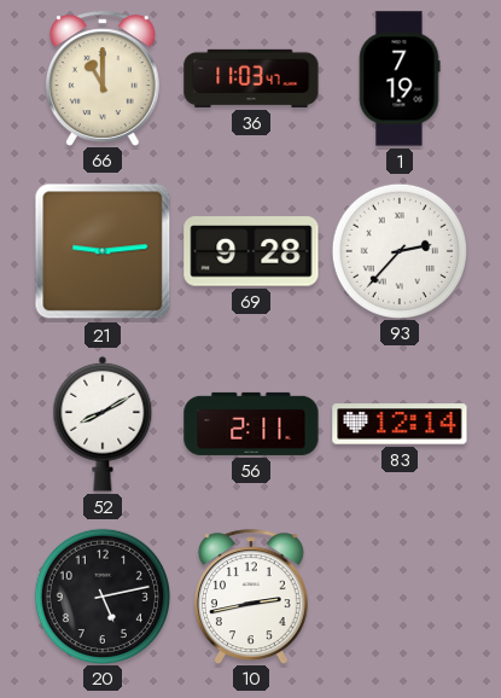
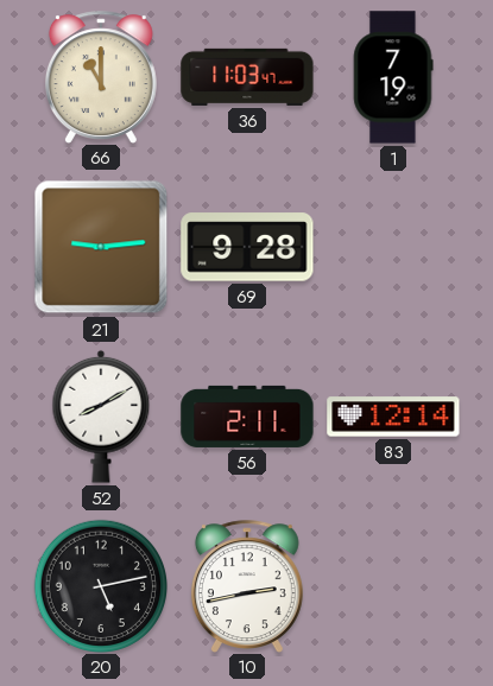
93: 2:37 -> none (398, 250)
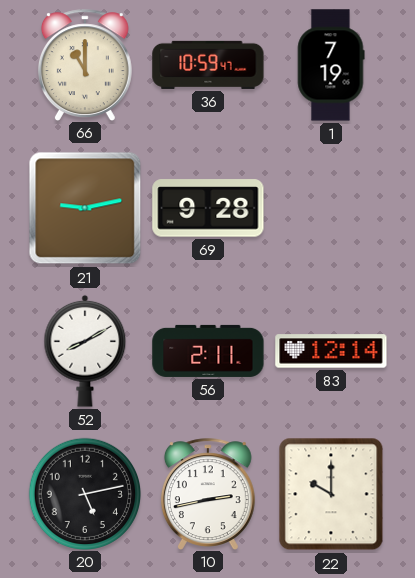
36: 11:03 -> 10:59 (208, 65)
21: 9:14 -> 9:13 (85, 208)
22: none -> 10:00 (331, 494)
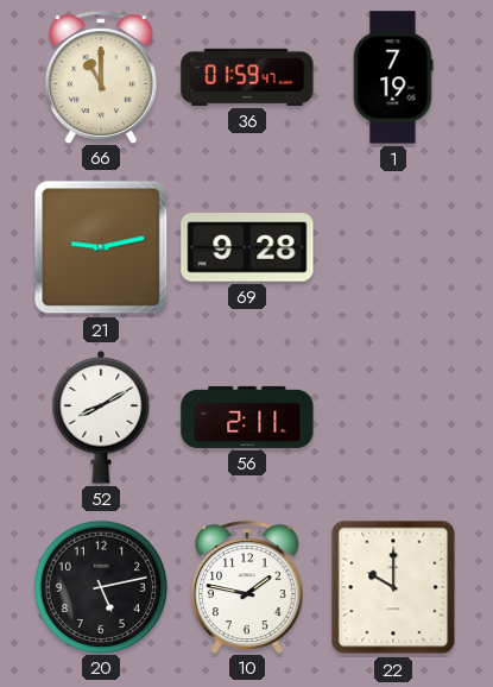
36: 10:59 -> 01:59 (247, 77)
83: 12:14 -> none (331, 351)
10: 2:43 -> 1:47 (247, 587)
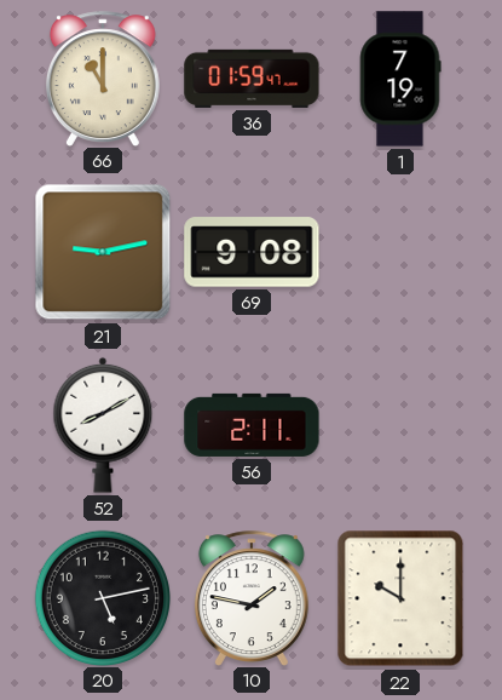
69: 9:28 -> 9:08 (252, 252)
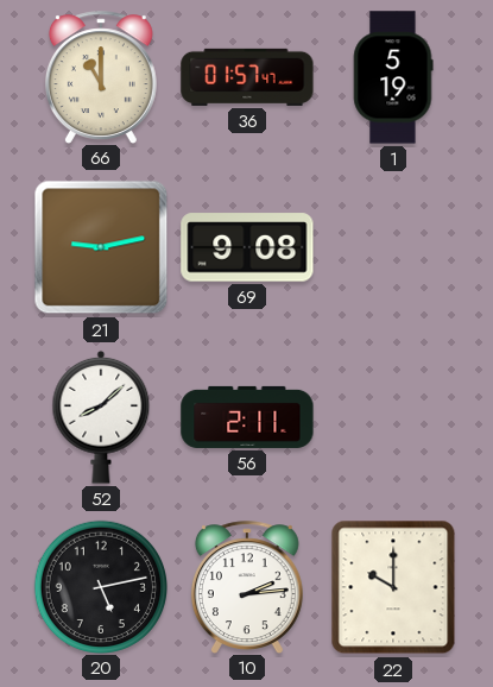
36: 01:59 -> 01:57 (247, 77)
1: 7:19 -> 5:19 (393, 77)
52: 8:10 -> 8:08 (101, 417)
10: 1:47 -> 2:14 (247, 587)
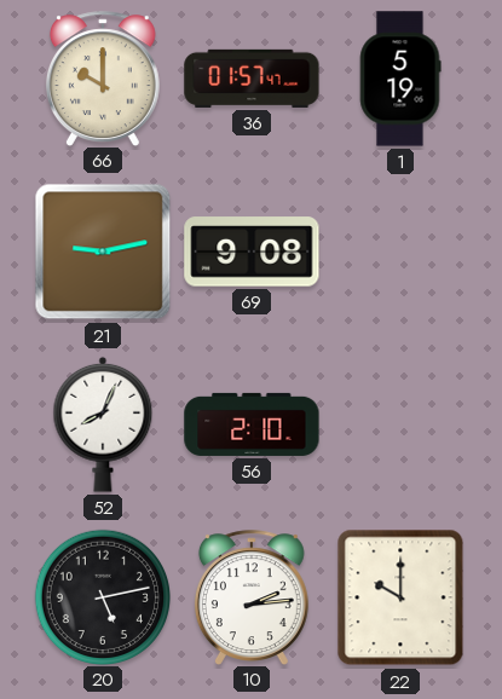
66: 11:00 -> 10:00 (103, 79)
52: 8:08 -> 8:04 (103, 424)
56: 2:11 -> 2:10 (252, 424)
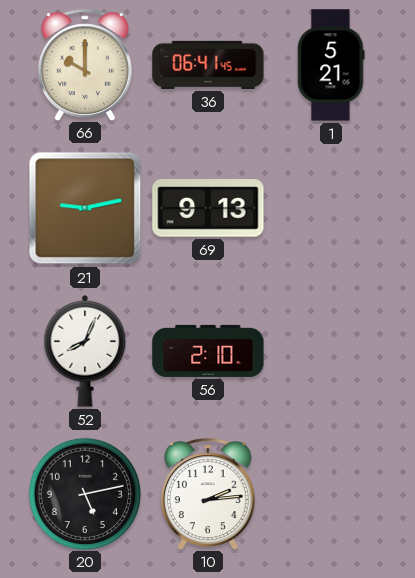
36: 01:57 -> 06:41 (208, 65)
1: 5:19 -> 5:21 (331, 65)
69: 9:08 -> 9:13 (208, 208)
22: 10:00 -> none (400, 597)
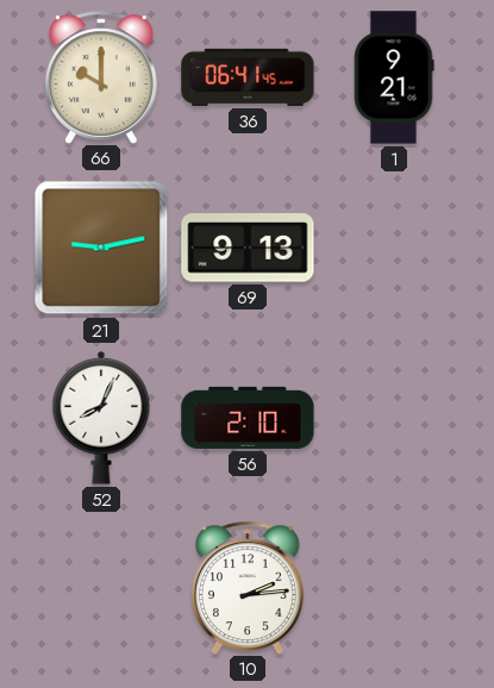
1: 5:21 -> 9:21 (394, 77)
20: 5:13 -> none (84, 493)
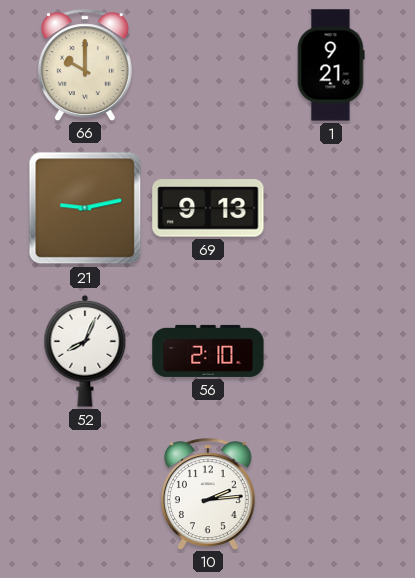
36: 06:41 -> none (248, 77)
